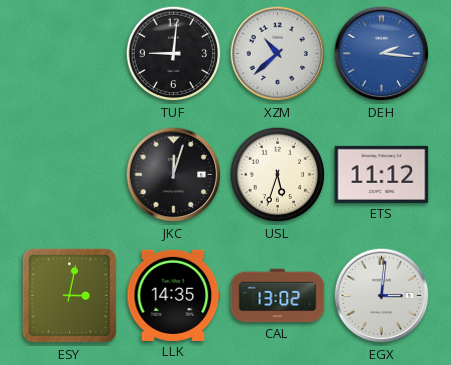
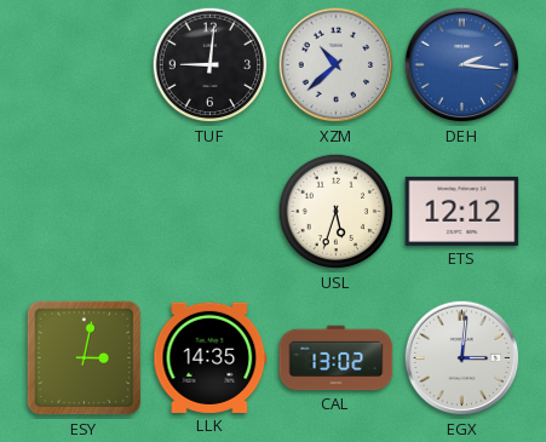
JKC: 12:03 -> none (174, 175)
ETS: 11:12 -> 12:12 (462, 211)
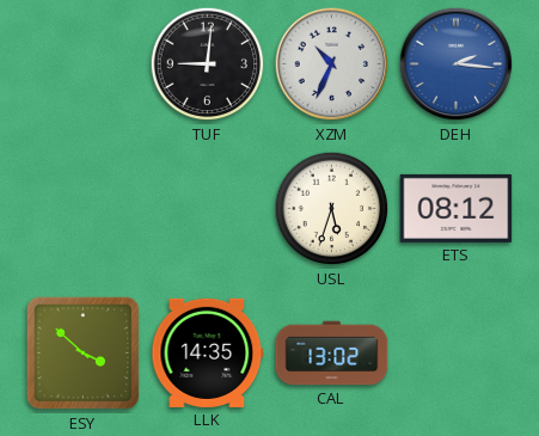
XZM: 10:38 -> 10:34 (332, 65)
ETS: 12:12 -> 08:12 (457, 208)
ESY: 3:02 -> 3:52 (84, 354)
EGX: 3:01 -> none (462, 358)
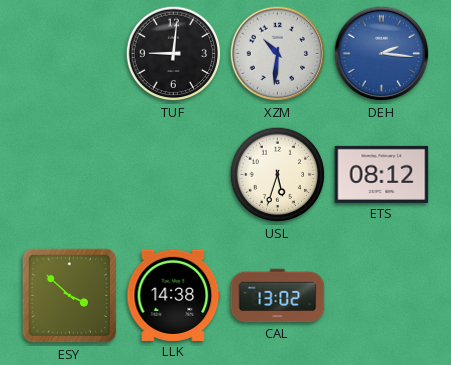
XZM: 10:34 -> 10:31 (278, 54)
LLK: 14:35 -> 14:38 (174, 295)
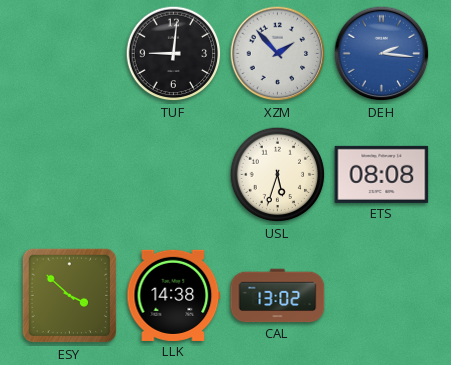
XZM: 10:31 -> 1:53 (278, 54)
ETS: 08:12 -> 08:08 (382, 174)
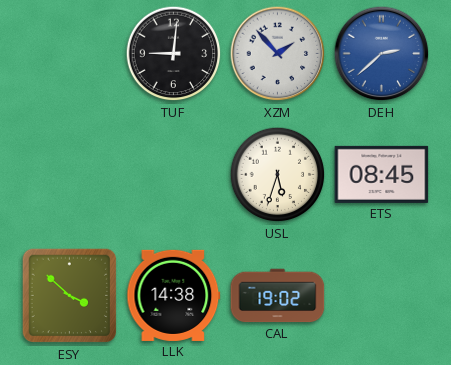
DEH: 2:16 -> 2:38 (382, 54)
ETS: 08:08 -> 08:45 (382, 174)
CAL: 13:02 -> 19:02 (278, 296)
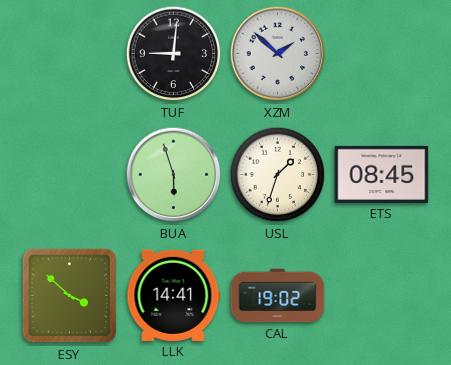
XZM: 1:53 -> 1:52 (278, 54)
DEH: 2:38 -> none (382, 54)
BUA: none -> 5:57 (174, 175)
USL: 5:33 -> 1:33 (278, 175)
LLK: 14:38 -> 14:41 (174, 295)
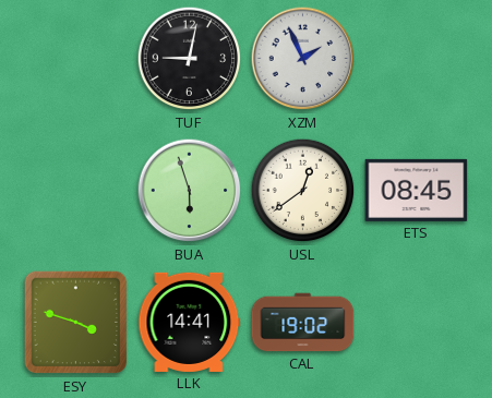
TUF: 9:01 -> 9:02 (190, 59)
XZM: 1:52 -> 1:56 (303, 59)
USL: 1:33 -> 12:39 (303, 191)
ESY: 3:52 -> 3:48 (76, 323)
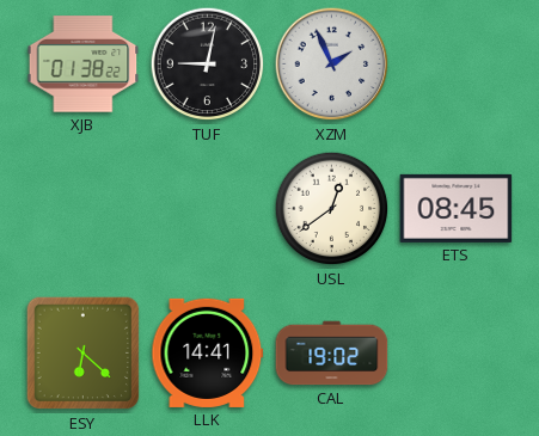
XJB: none -> 01:38 (84, 65)
BUA: 5:57 -> none (190, 191)
ESY: 3:48 -> 6:22 (84, 354)
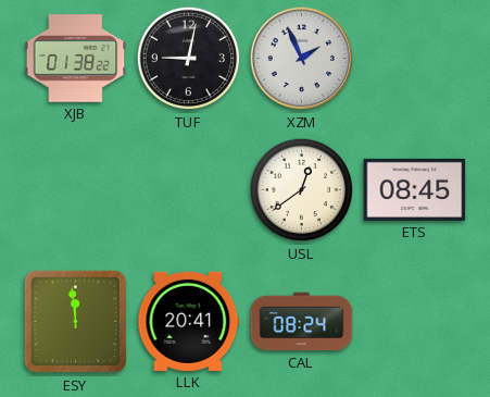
ESY: 6:22 -> 11:59 (76, 322)
LLK: 14:41 -> 20:41 (189, 321)
CAL: 19:02 -> 08:24 (302, 322)
